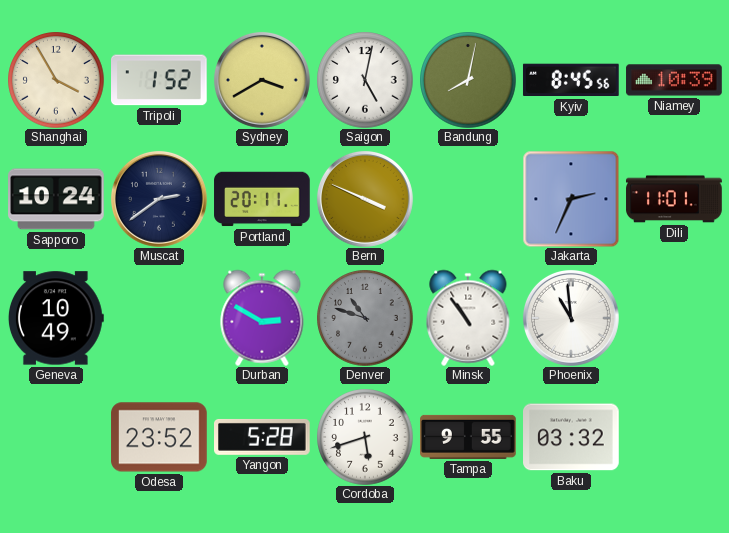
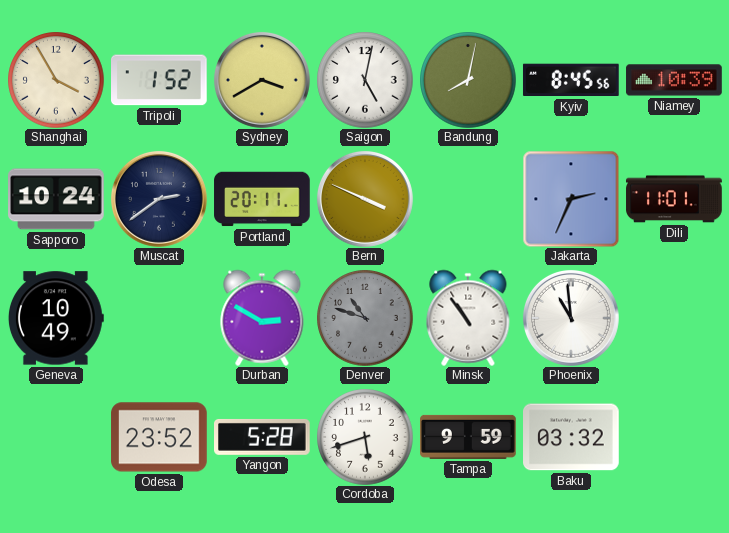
Tampa: 9:55 -> 9:59 (468, 437)
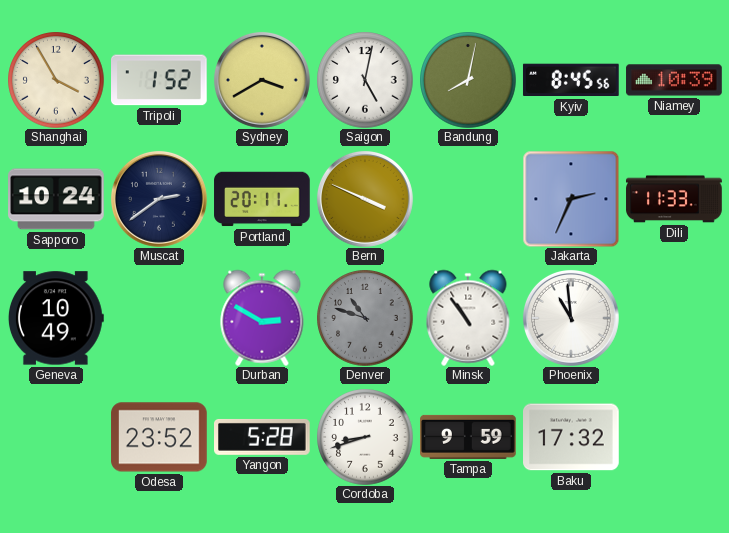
Dili: 11:01 -> 11:33 (674, 199)
Cordoba: 5:42 -> 8:42 (365, 437)
Baku: 03:32 -> 17:32 (572, 437)
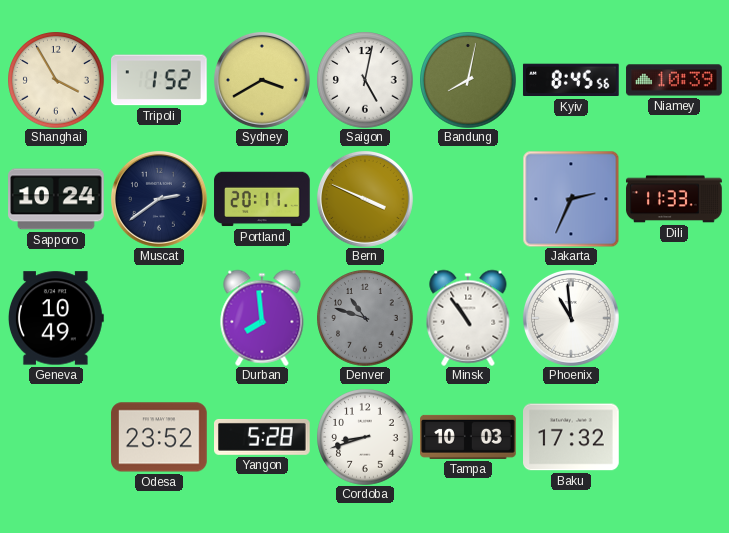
Durban: 2:50 -> 7:59 (262, 318)
Tampa: 9:59 -> 10:03 (468, 437)
